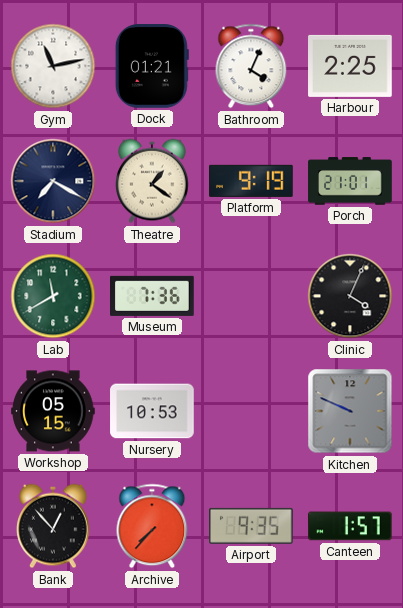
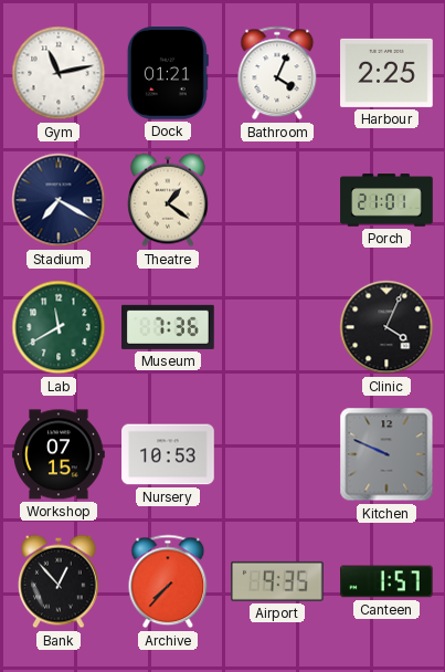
Platform: 9:19 -> none (252, 181)
Workshop: 05:15 -> 07:15 (59, 454)
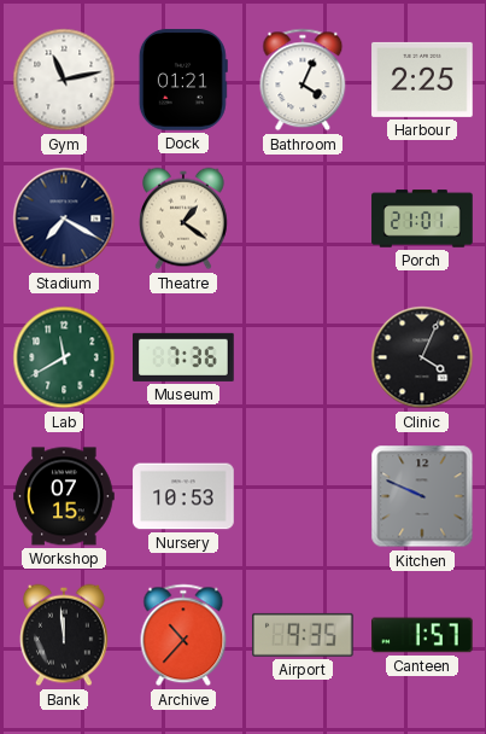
Bank: 12:53 -> 11:59 (65, 635)
Archive: 7:37 -> 10:37 (183, 635)
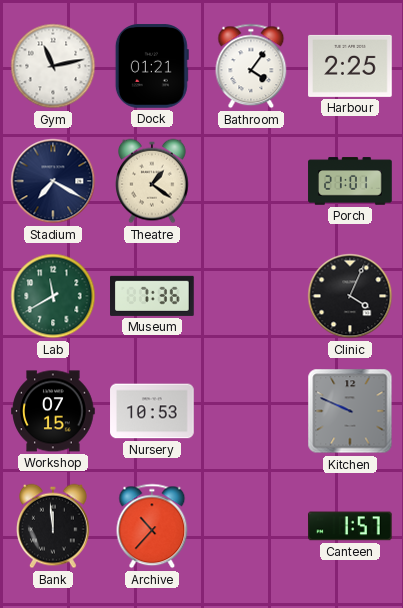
Bathroom: 4:04 -> 4:06 (251, 66)
Airport: 9:35 -> none (304, 635)
